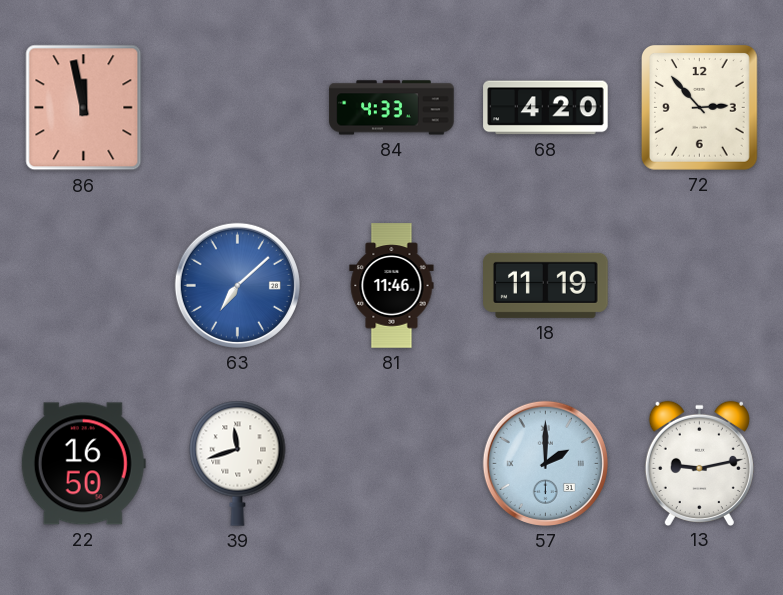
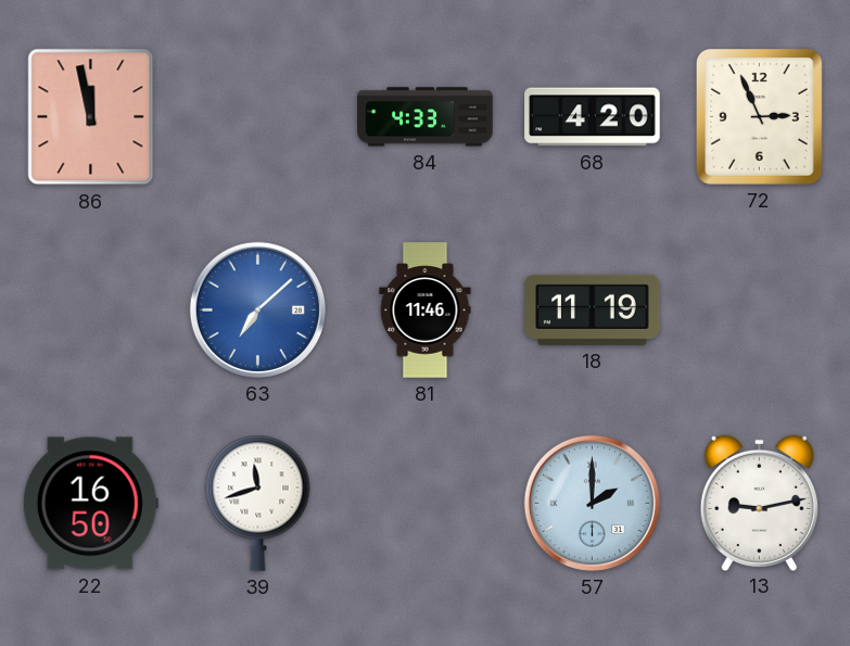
72: 2:53 -> 2:56 (759, 117)
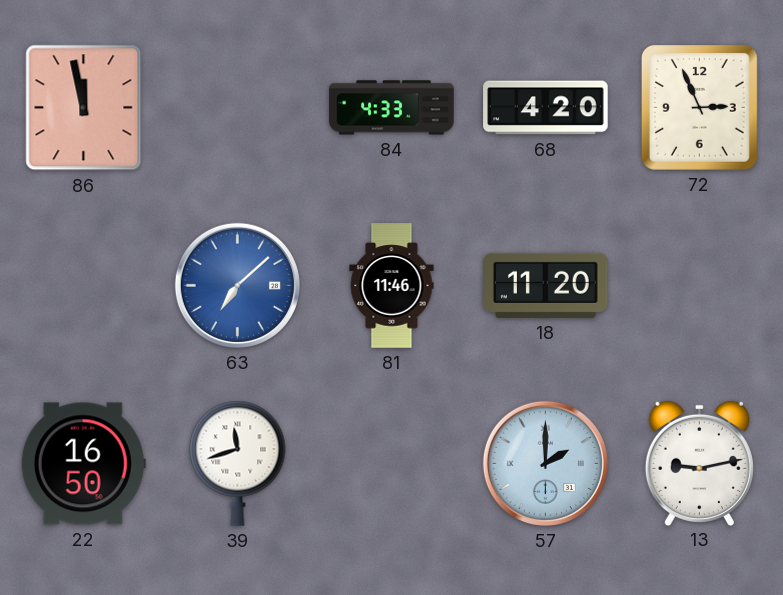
18: 11:19 -> 11:20 (546, 285)
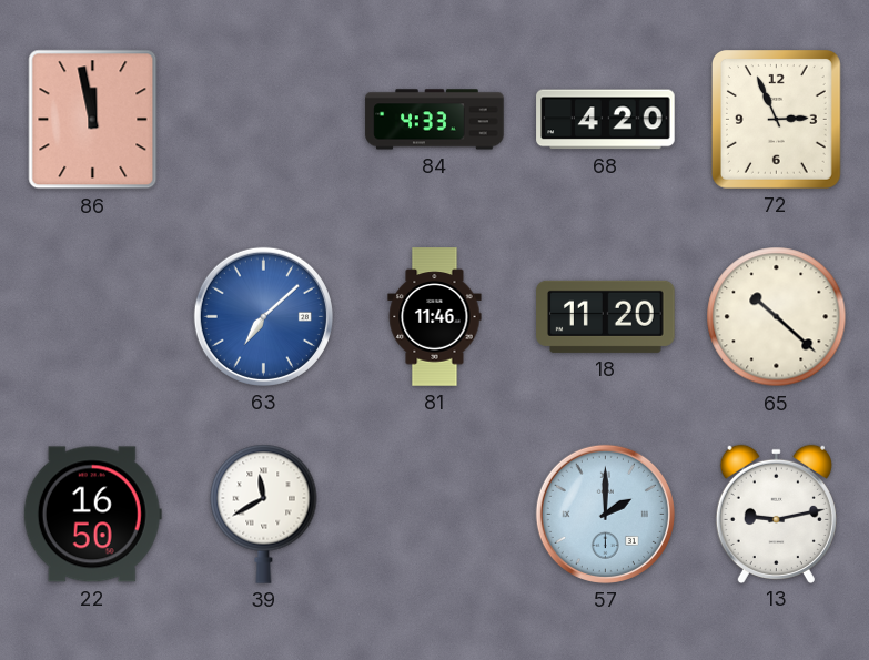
65: none -> 10:22 (777, 317)
39: 11:42 -> 11:40 (264, 514)
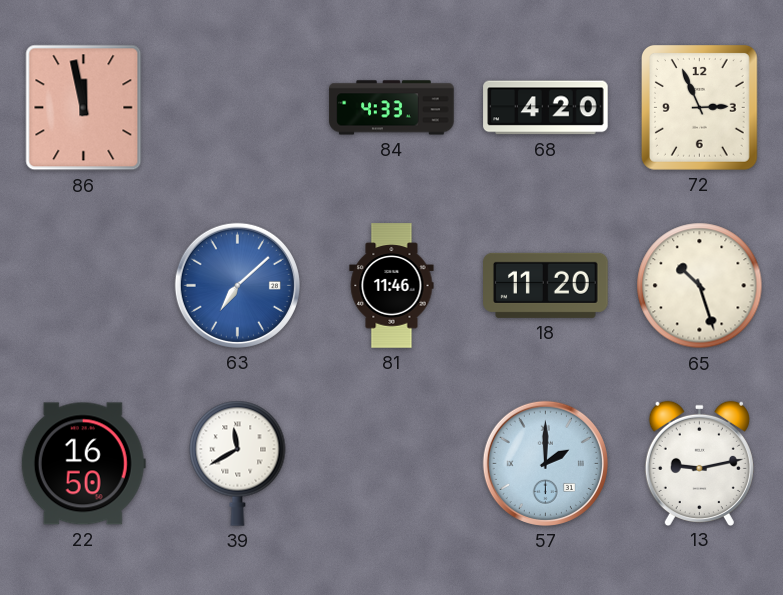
65: 10:22 -> 10:27 (700, 286)
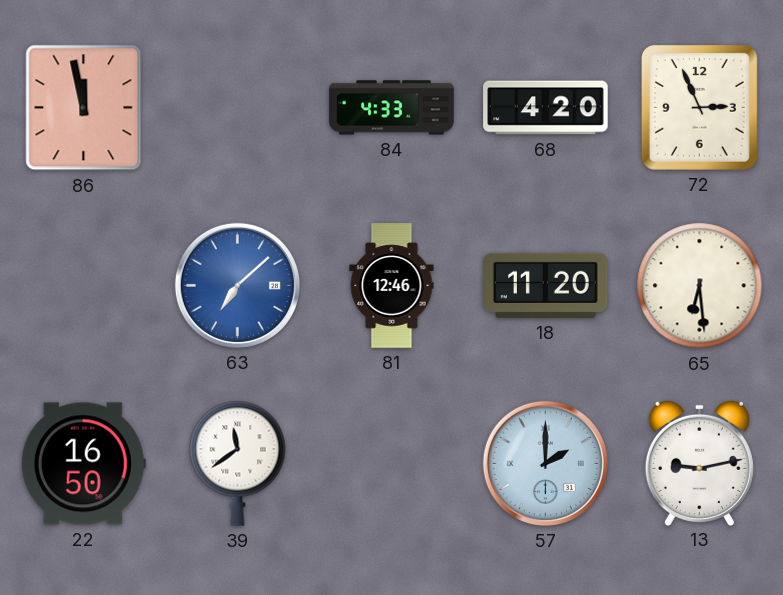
81: 11:46 -> 12:46 (392, 286)
65: 10:27 -> 6:29 (700, 286)
39: 11:40 -> 11:39 (238, 463)
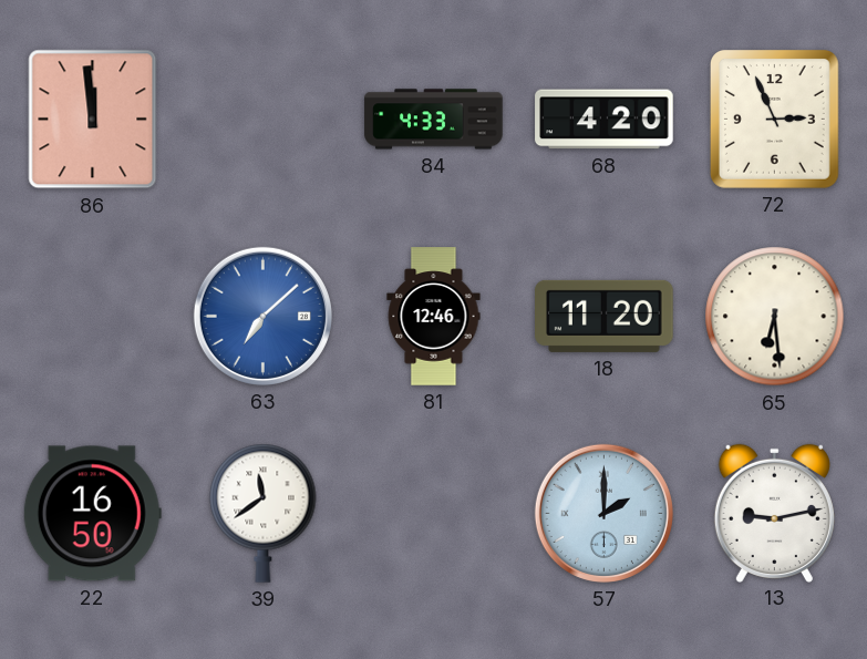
86: 11:58 -> 11:59 (93, 120)
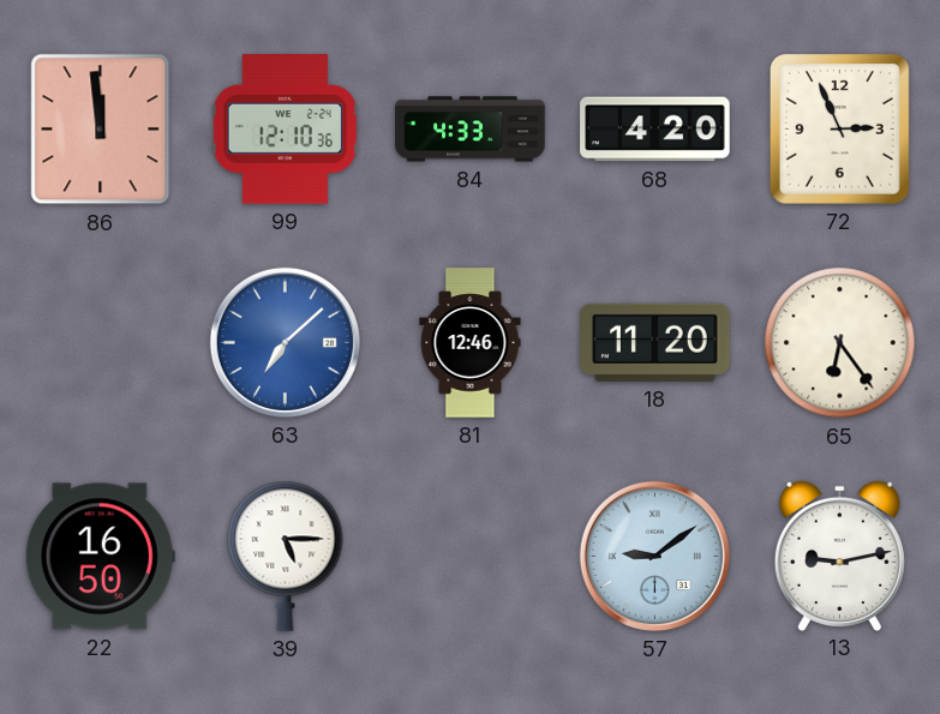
99: none -> 12:10 (285, 130)
65: 6:29 -> 6:24 (840, 343)
39: 11:39 -> 5:15 (286, 556)
57: 2:00 -> 9:09 (654, 556)
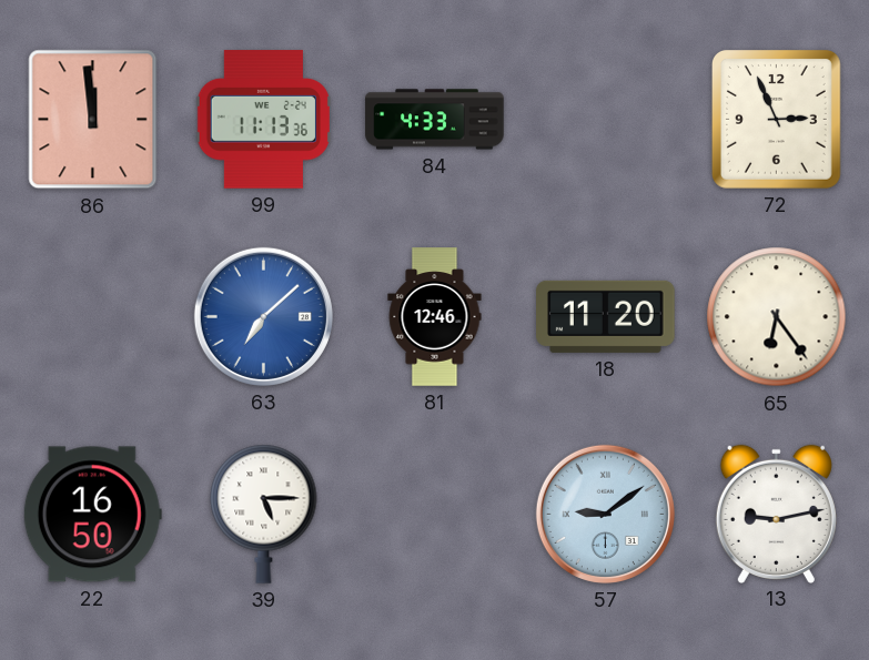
99: 12:10 -> 11:13 (263, 120)
68: 4:20 -> none (655, 130)
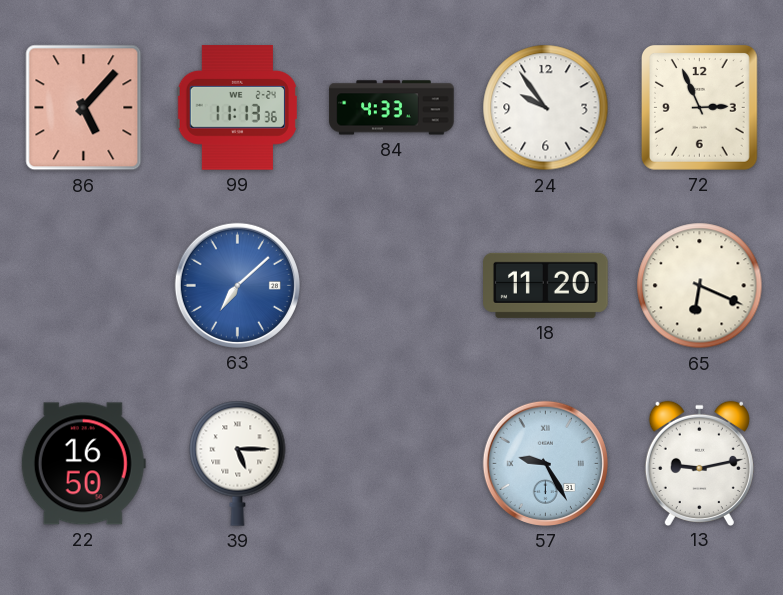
86: 11:59 -> 5:07 (84, 108)
24: none -> 9:54 (546, 108)
81: 12:46 -> none (435, 317)
65: 6:24 -> 6:19 (700, 286)
57: 9:09 -> 9:25 (545, 463)
